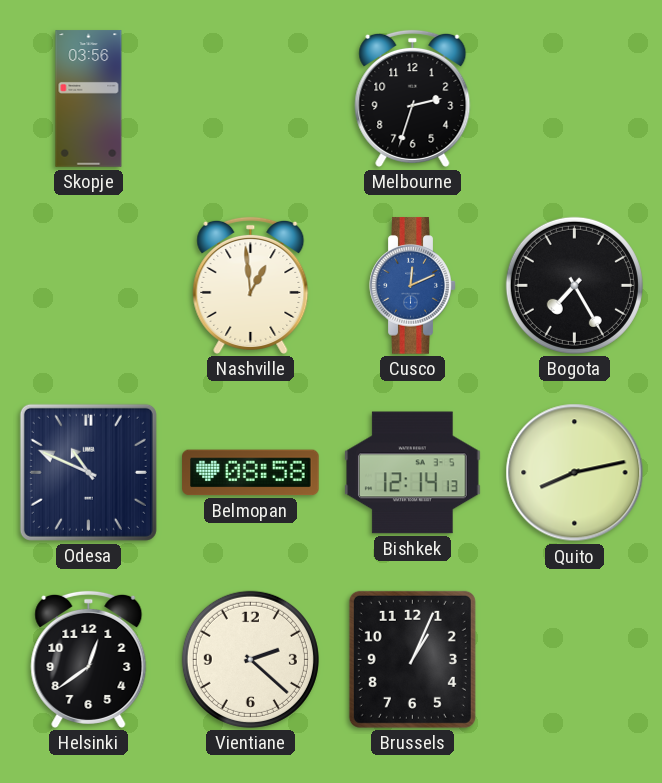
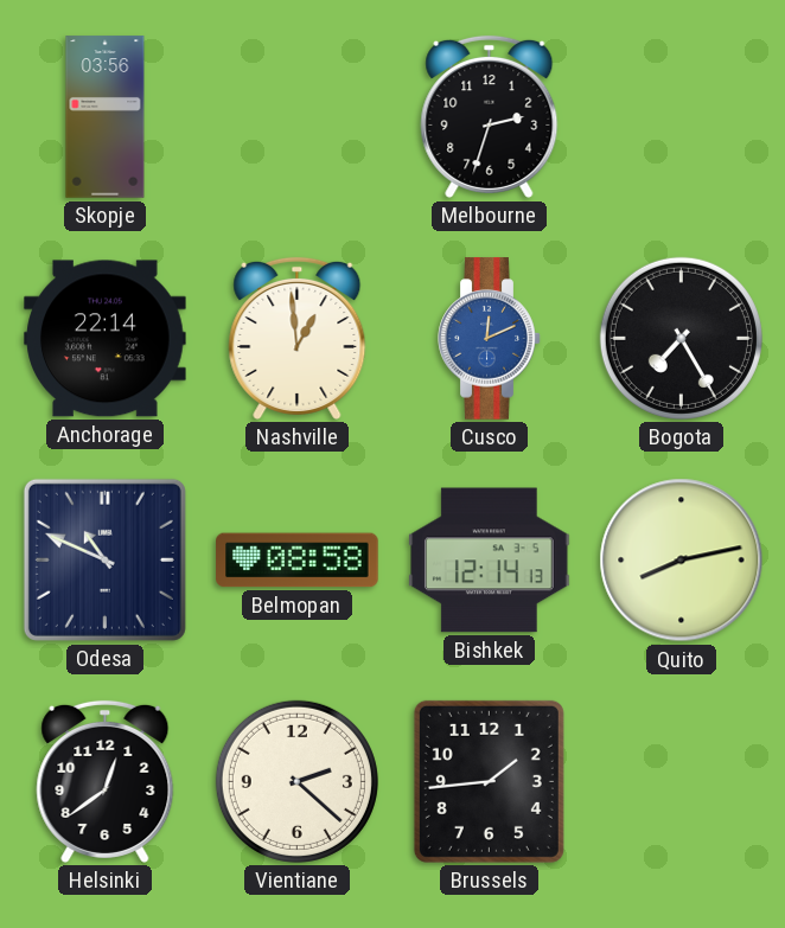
Anchorage: none -> 22:14 (106, 339)
Brussels: 1:04 -> 1:44 (489, 781)
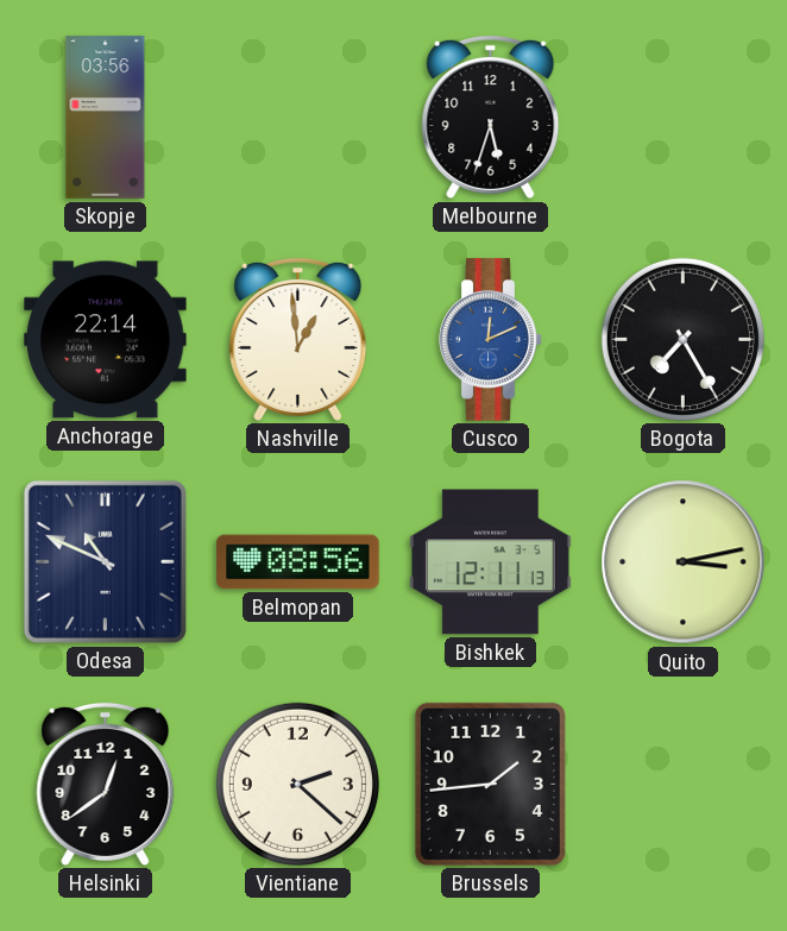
Melbourne: 2:33 -> 5:33 (491, 117)
Belmopan: 08:58 -> 08:56 (298, 562)
Bishkek: 12:14 -> 12:11 (491, 562)
Quito: 8:13 -> 3:13 (684, 562)
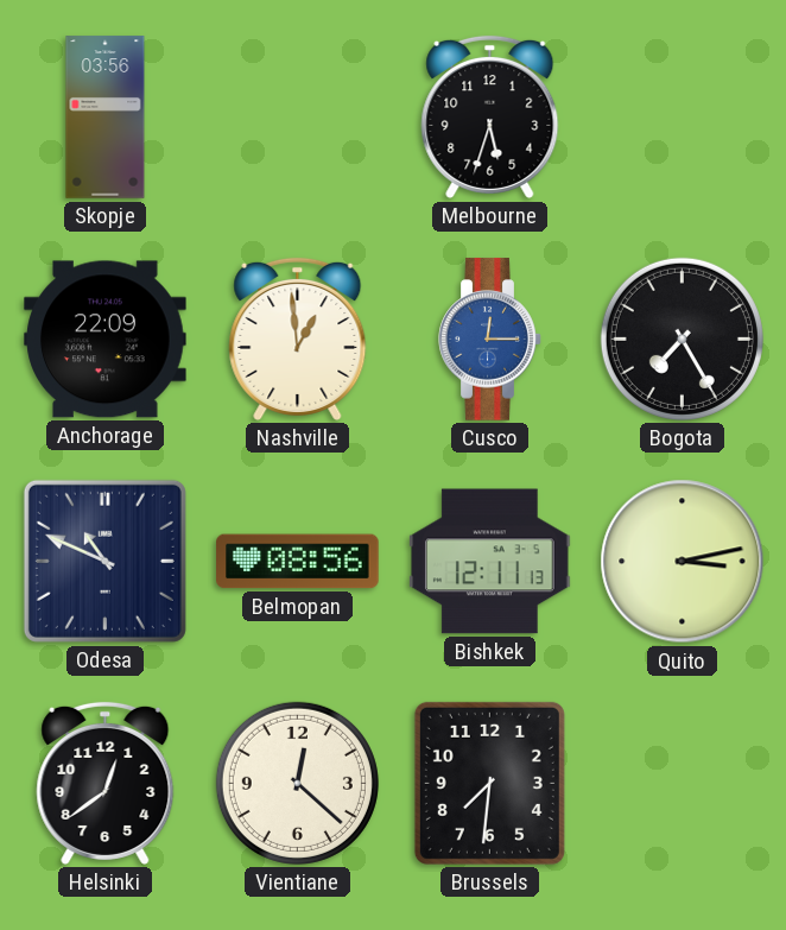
Anchorage: 22:14 -> 22:09 (106, 340)
Cusco: 12:11 -> 12:15 (490, 340)
Vientiane: 2:22 -> 12:22 (297, 783)
Brussels: 1:44 -> 7:31 (489, 783)
